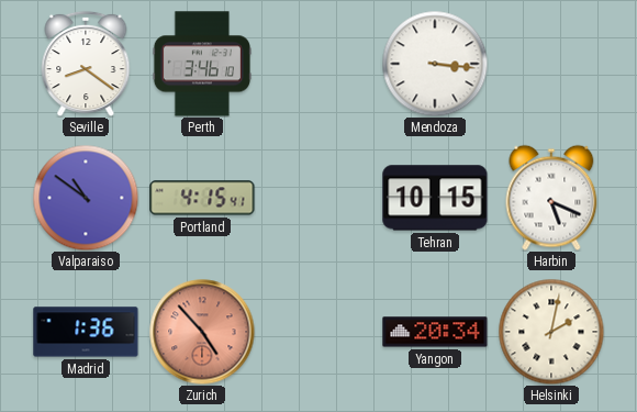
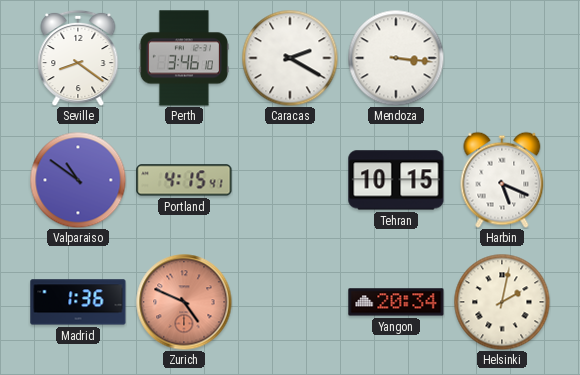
Caracas: none -> 2:20 (290, 58)
Zurich: 4:53 -> 4:49 (184, 302)
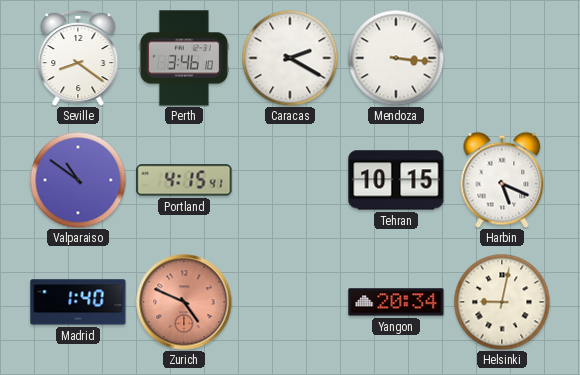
Madrid: 1:36 -> 1:40 (78, 302)
Helsinki: 2:02 -> 9:02 (502, 302)
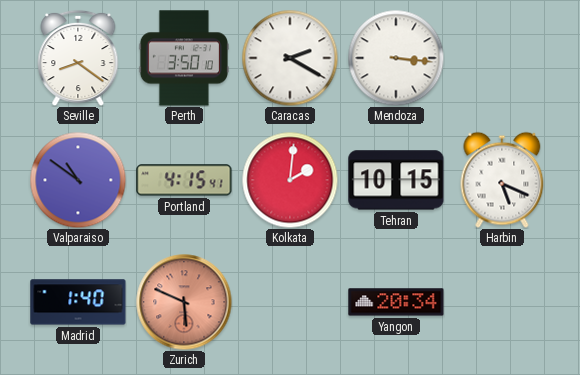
Perth: 3:46 -> 3:50 (184, 58)
Kolkata: none -> 2:01 (290, 180)
Zurich: 4:49 -> 5:49 (184, 302)
Helsinki: 9:02 -> none (502, 302)
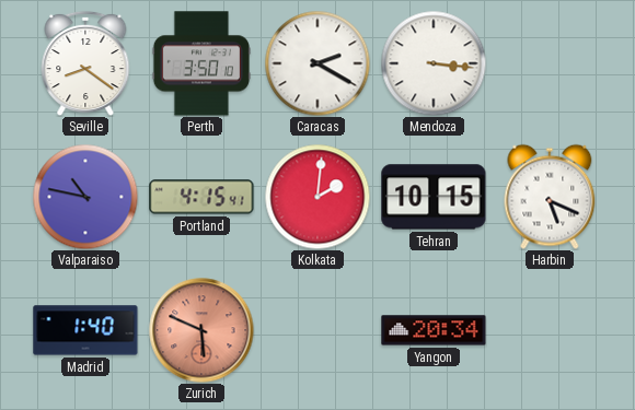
Valparaiso: 10:51 -> 10:47 (85, 197)
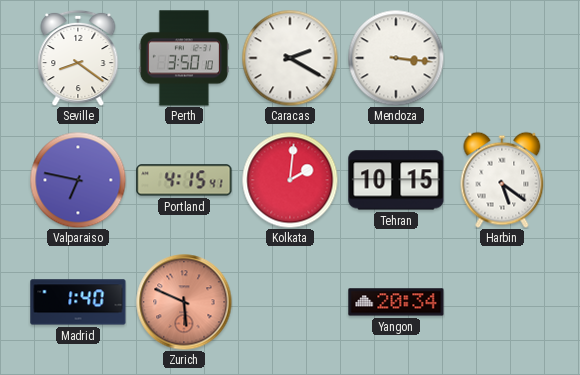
Valparaiso: 10:47 -> 6:47 (78, 180)
Harbin: 5:19 -> 5:21 (502, 180)
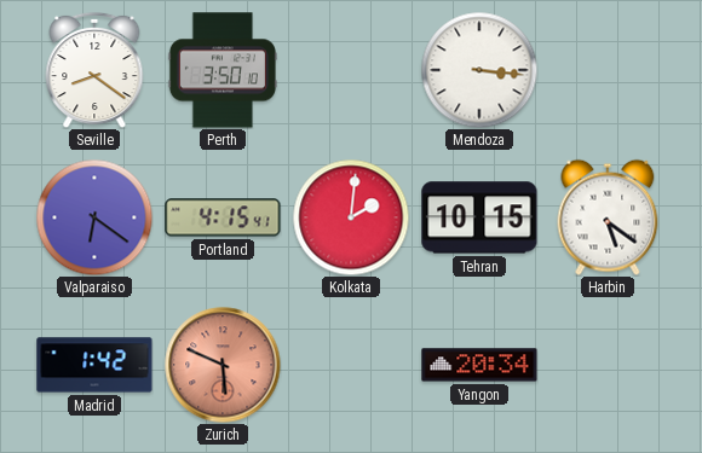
Caracas: 2:20 -> none (290, 58)
Valparaiso: 6:47 -> 6:21 (94, 217)
Madrid: 1:40 -> 1:42 (94, 365)
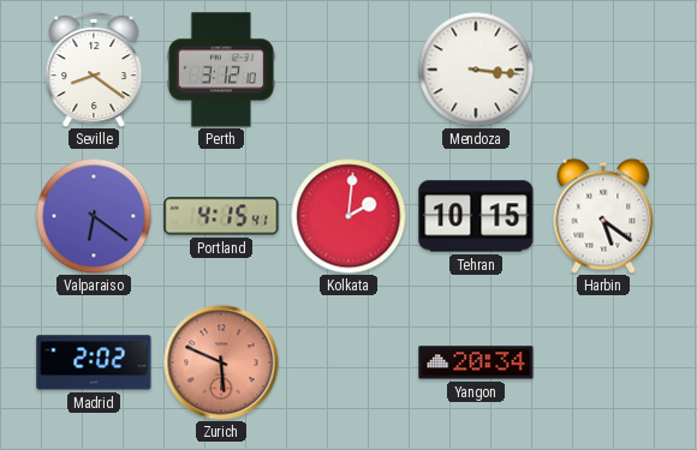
Perth: 3:50 -> 3:12 (221, 70)
Madrid: 1:42 -> 2:02 (94, 362)
